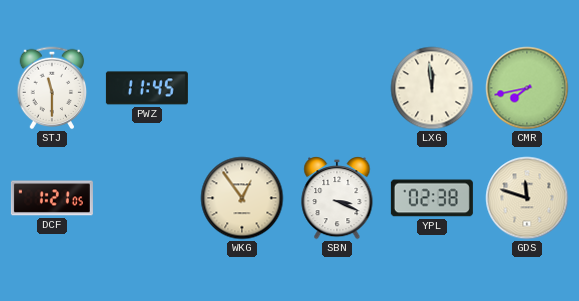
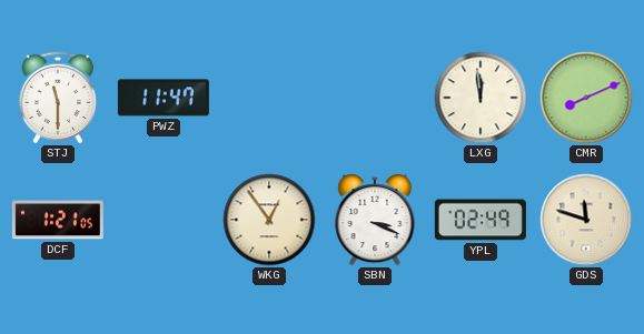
PWZ: 11:45 -> 11:47 (164, 98)
CMR: 7:43 -> 8:11 (586, 98)
YPL: 02:38 -> 02:49 (480, 220)
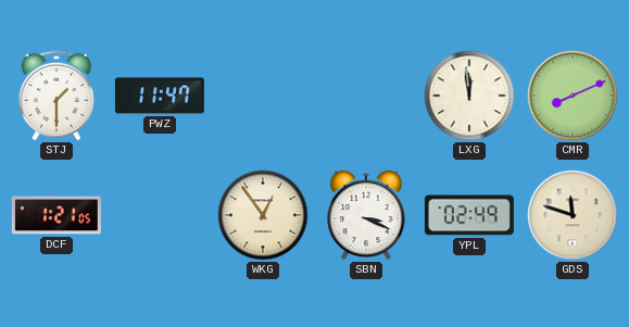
STJ: 11:30 -> 1:30 (56, 96)
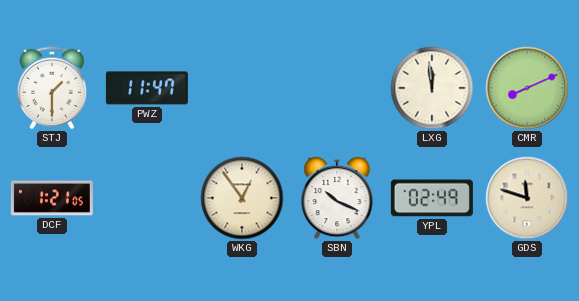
SBN: 3:19 -> 10:19 (337, 199)
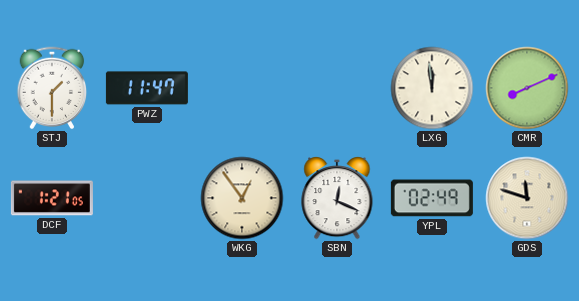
SBN: 10:19 -> 12:19 (337, 199)
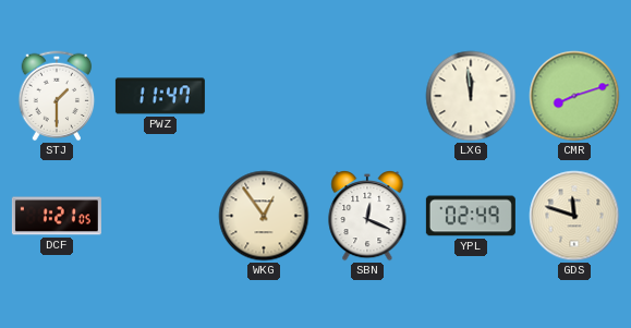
CMR: 8:11 -> 8:12 (574, 96)
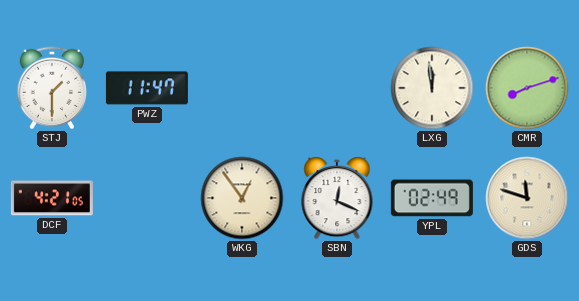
DCF: 1:21 -> 4:21 (52, 198)
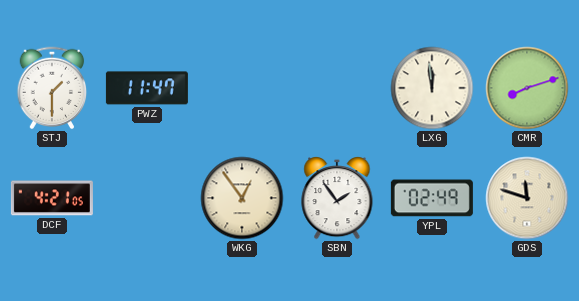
SBN: 12:19 -> 1:54 (337, 199)
